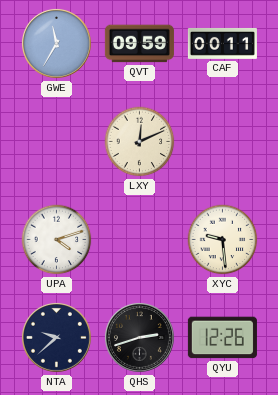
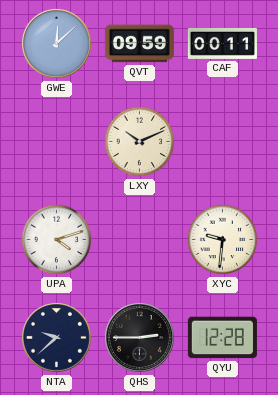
GWE: 11:35 -> 12:08 (56, 43)
LXY: 12:11 -> 10:11 (140, 142)
XYC: 9:29 -> 9:31 (223, 240)
QHS: 2:42 -> 2:45 (139, 337)
QYU: 12:26 -> 12:28 (222, 338)
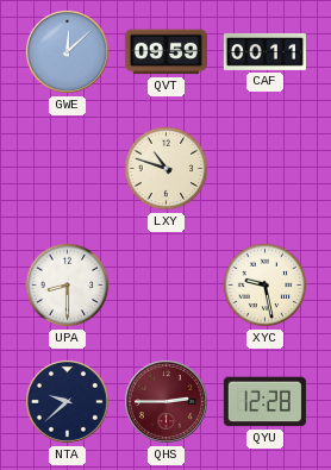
LXY: 10:11 -> 10:48 (167, 169)
UPA: 4:12 -> 8:30 (68, 286)
XYC: 9:31 -> 9:28 (266, 286)
QHS dial: black -> burgundy (165, 401)
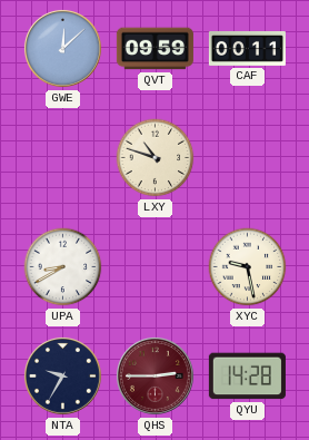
UPA: 8:30 -> 8:40 (63, 267)
NTA: 9:38 -> 9:35 (62, 375)
QYU: 12:28 -> 14:28 (247, 377)
